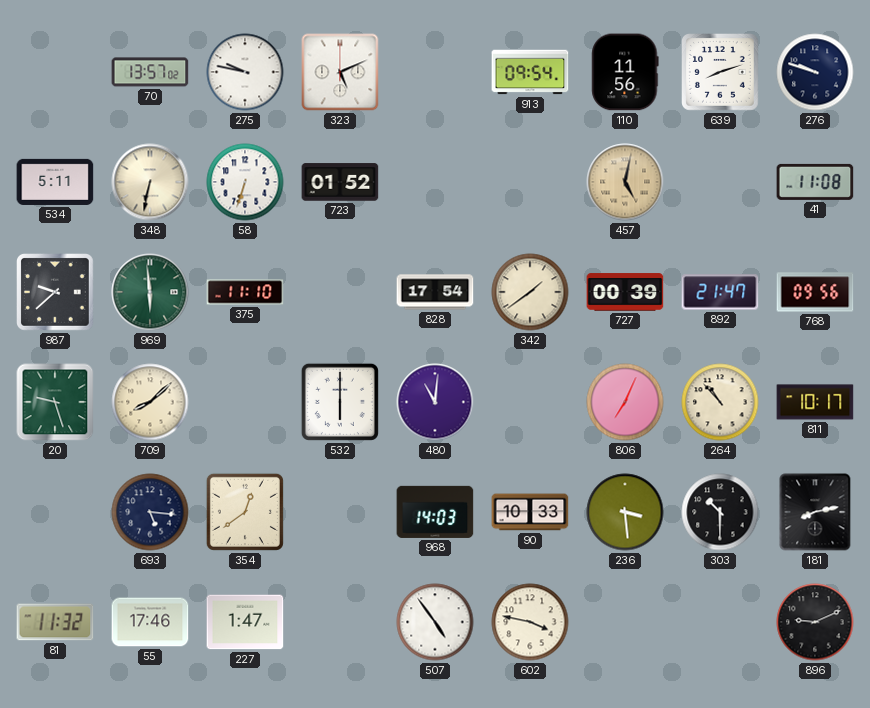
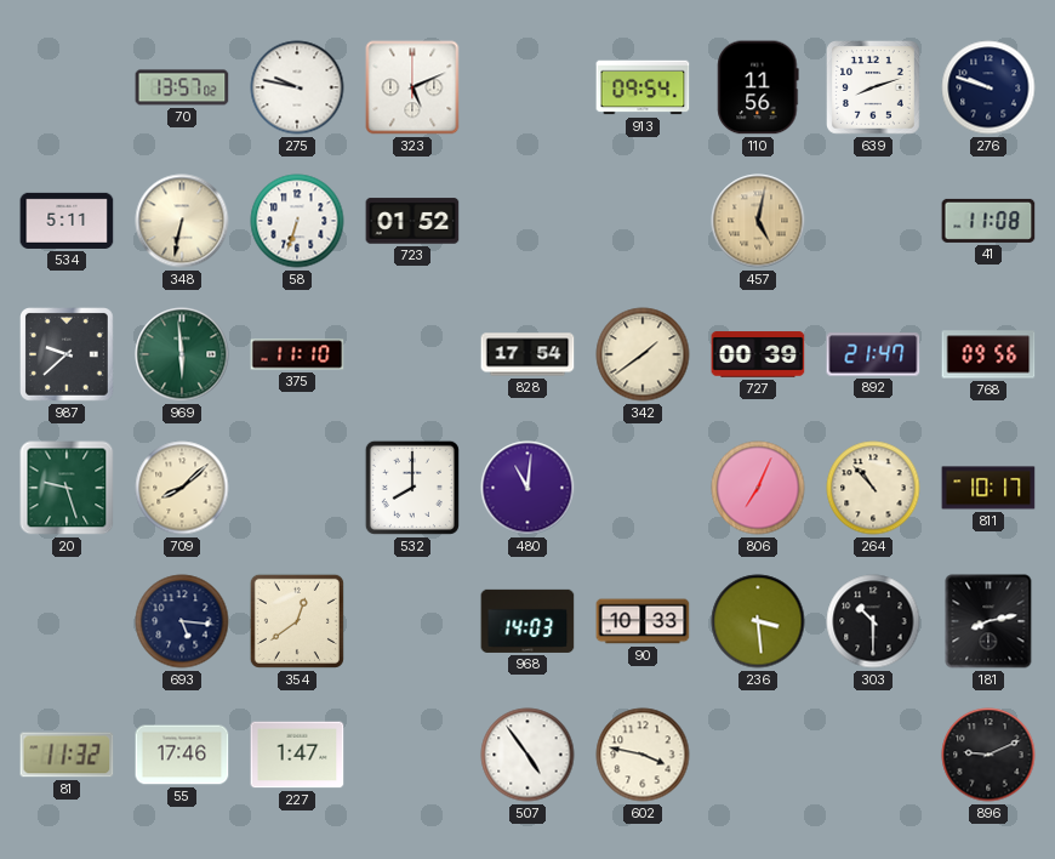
532: 6:00 -> 8:00 (412, 488)
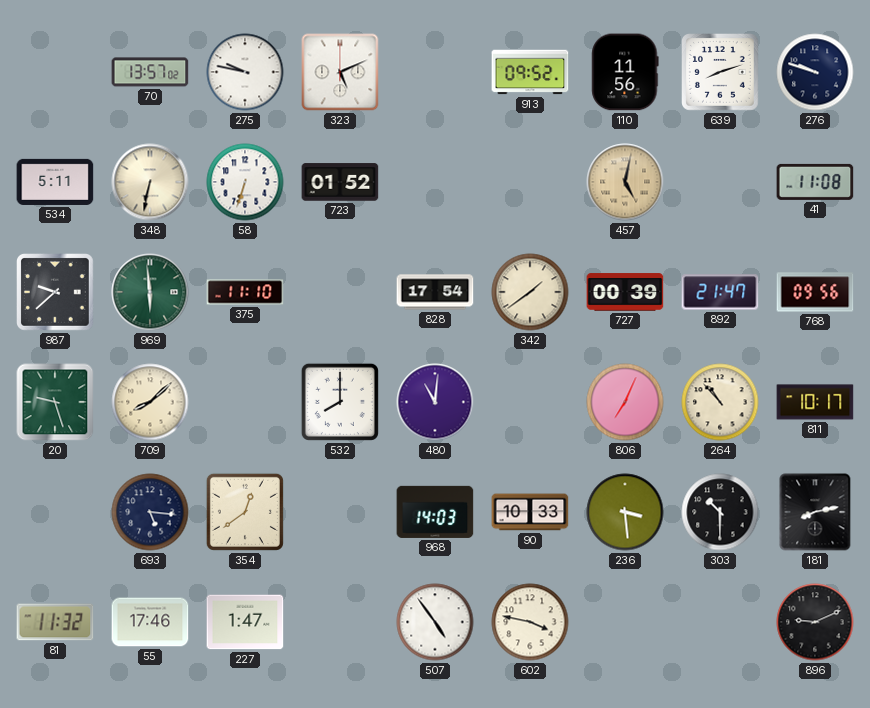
913: 09:54 -> 09:52 (530, 72)
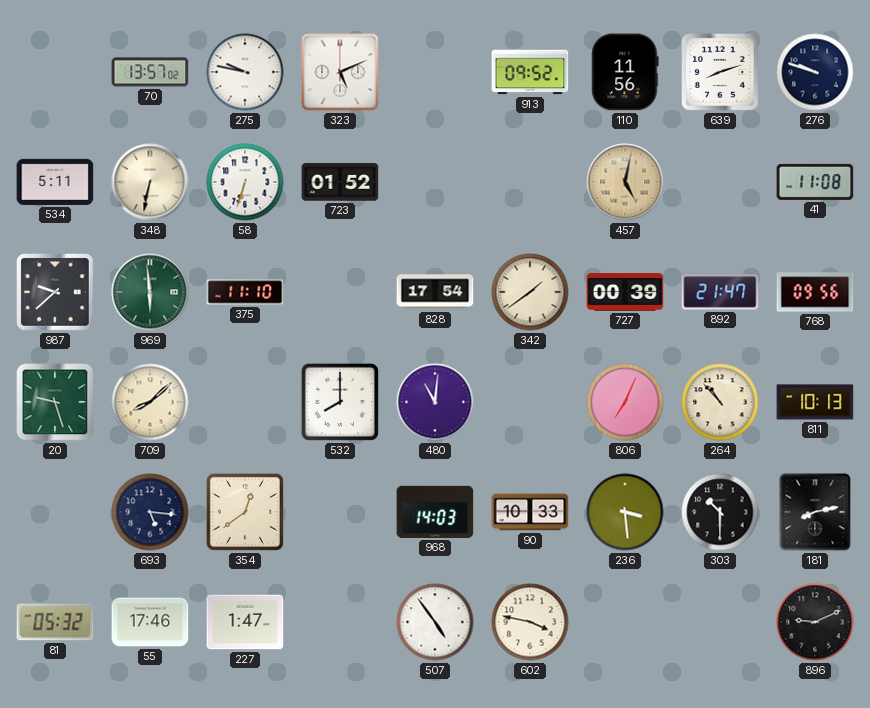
811: 10:17 -> 10:13 (815, 402)
81: 11:32 -> 05:32 (55, 622)
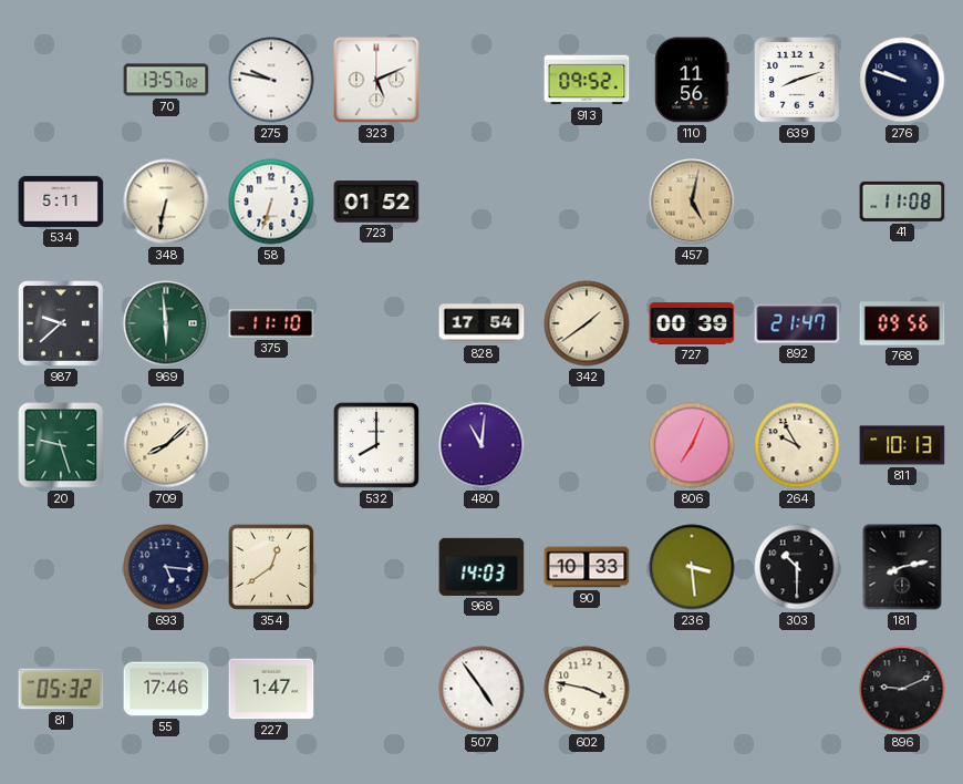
264: 10:53 -> 9:55 (797, 445)
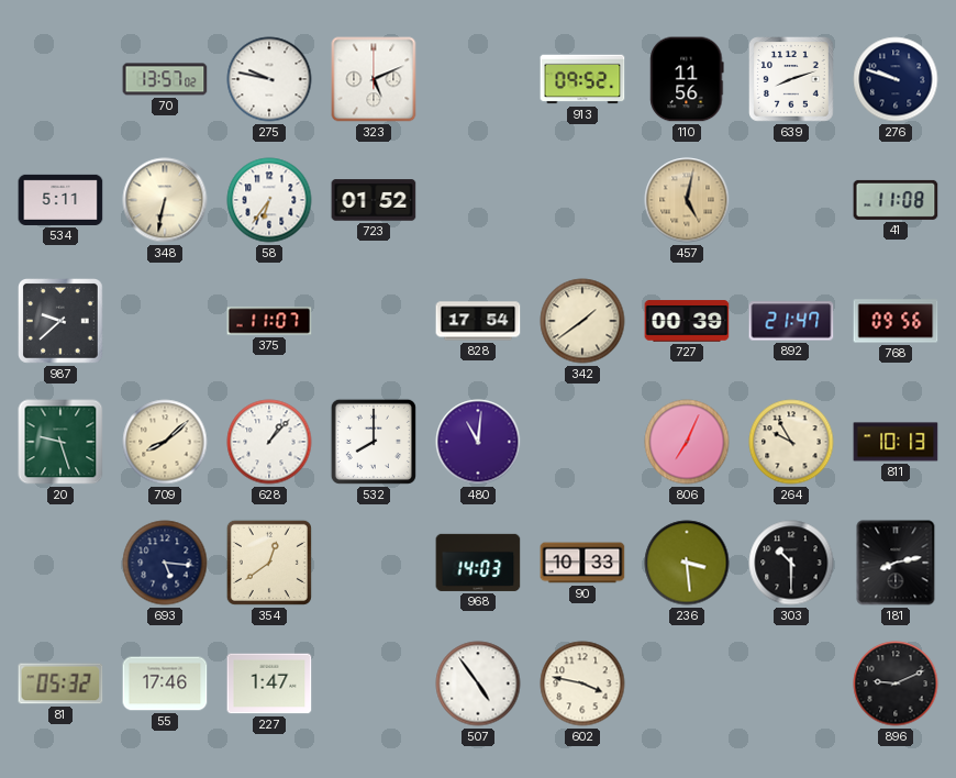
58: 6:33 -> 6:36 (269, 200)
969: 5:59 -> none (166, 323)
375: 11:10 -> 11:07 (269, 321)
628: none -> 1:07 (269, 442)
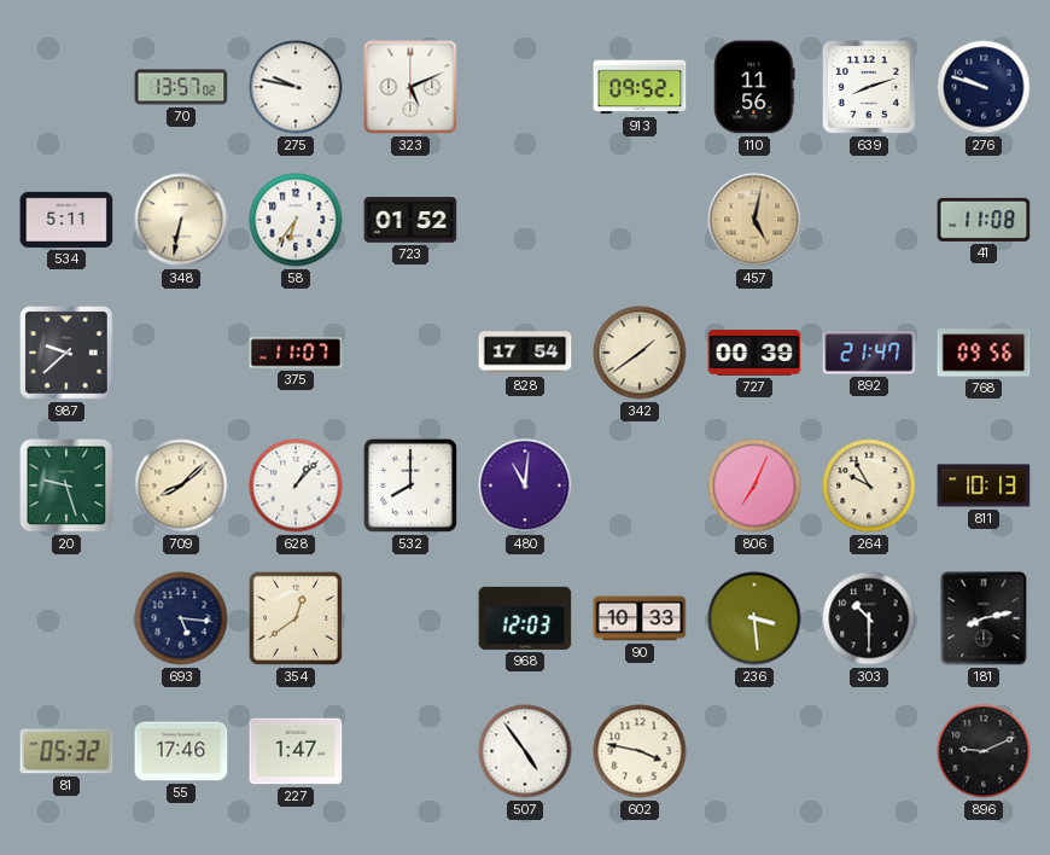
968: 14:03 -> 12:03 (525, 618)
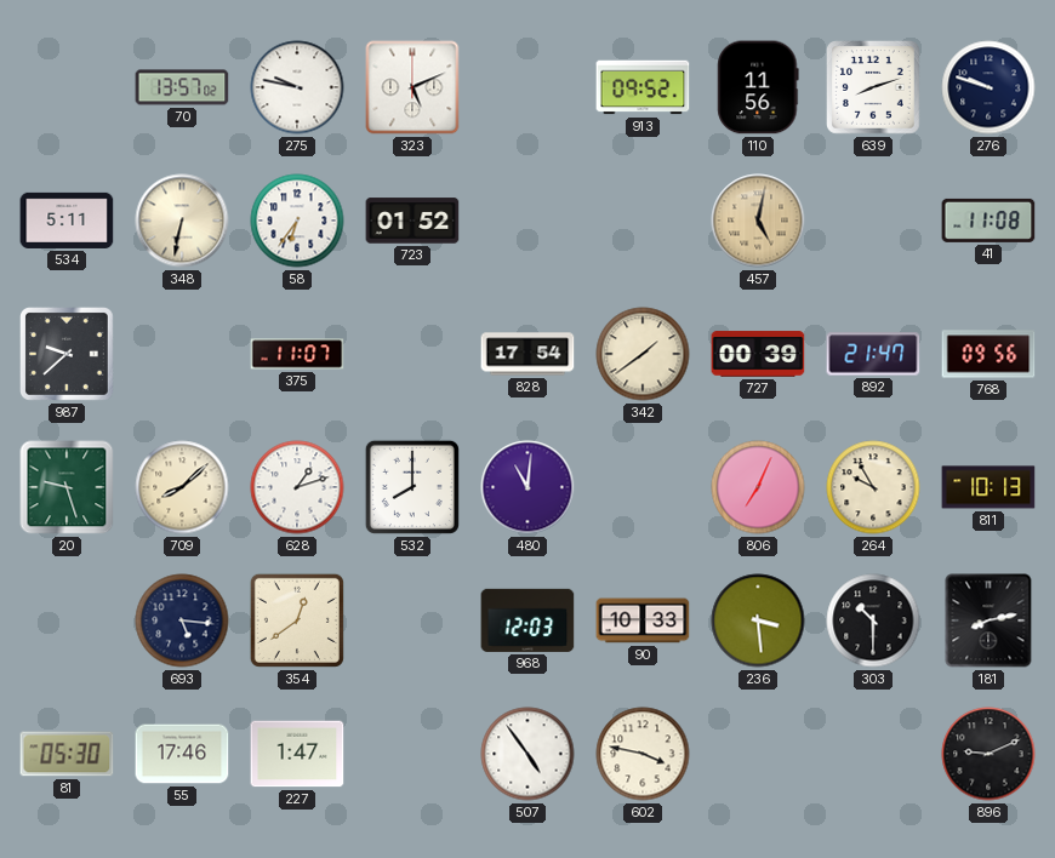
628: 1:07 -> 1:12 (297, 487)
81: 05:32 -> 05:30 (67, 754)
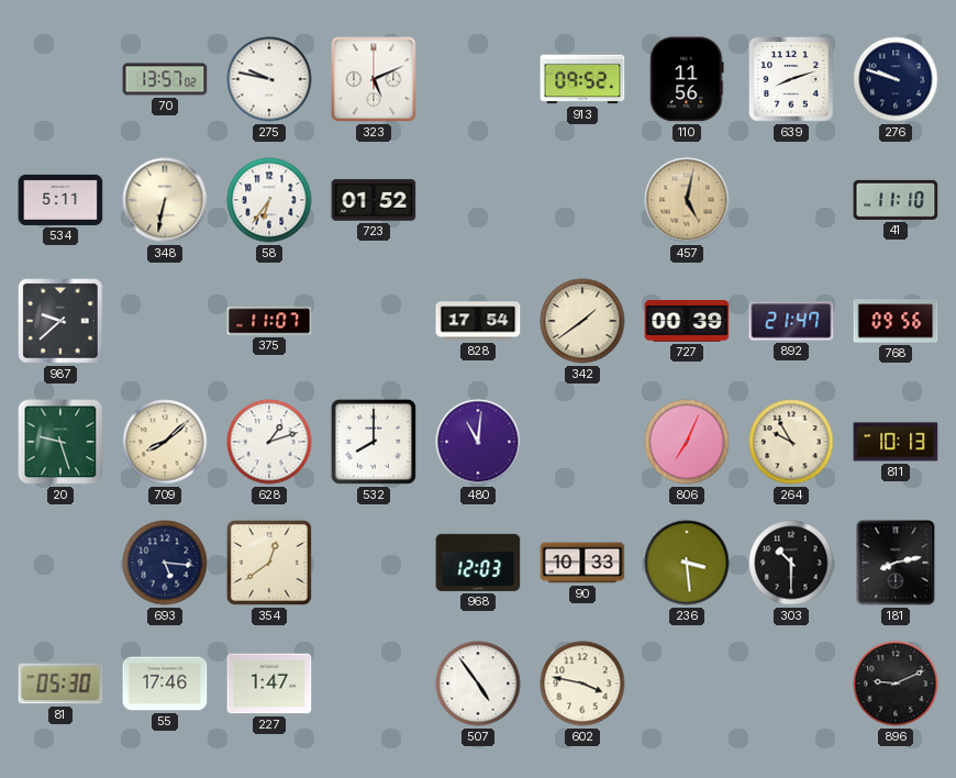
41: 11:08 -> 11:10 (896, 200)
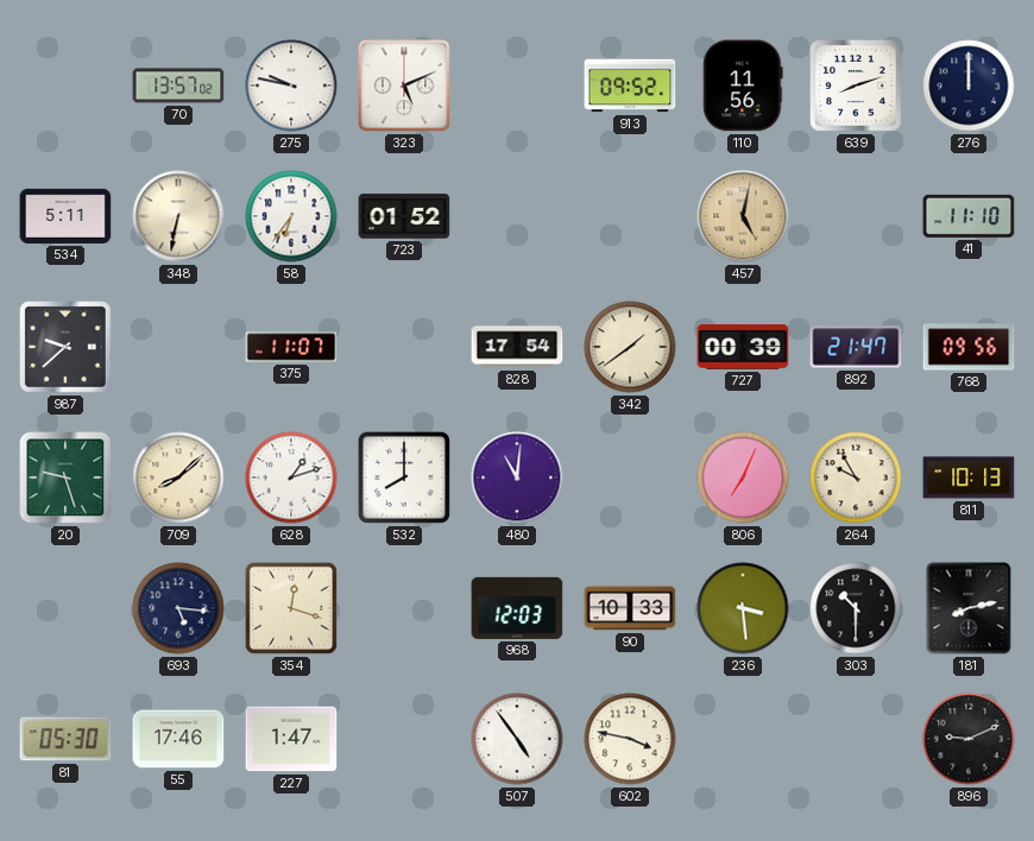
276: 9:48 -> 12:00 (969, 86)
354: 12:39 -> 12:18 (291, 608)
